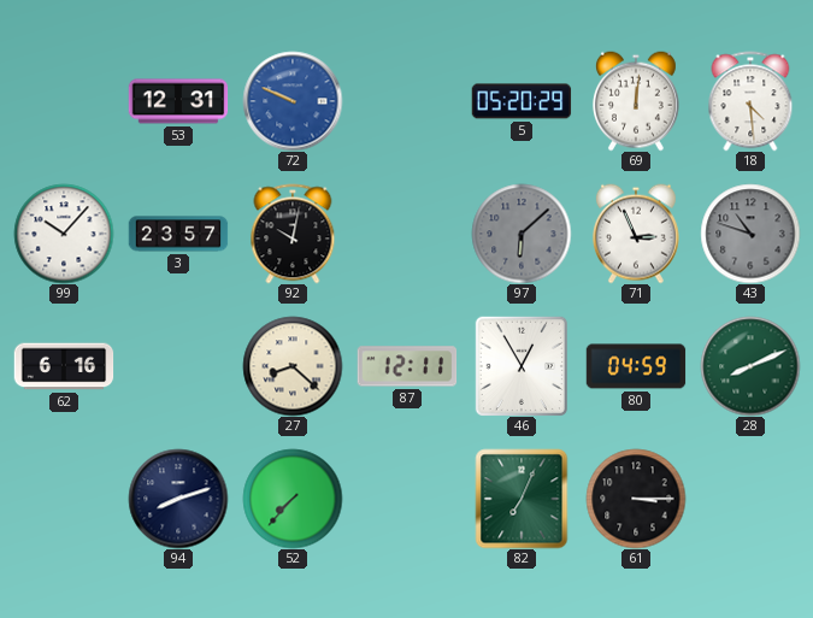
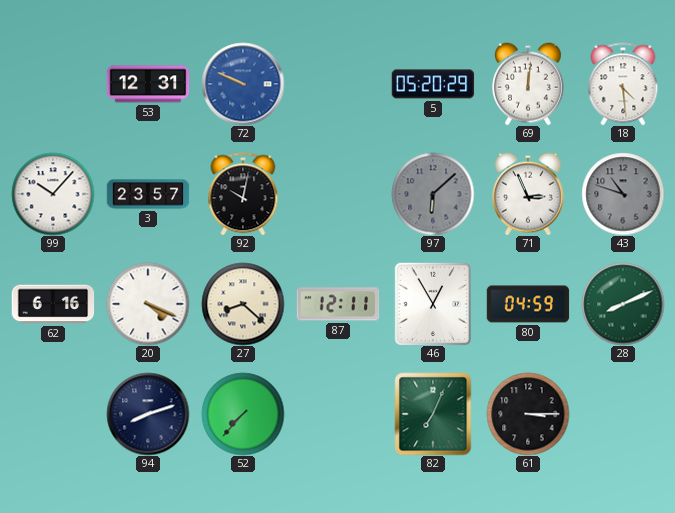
20: none -> 4:19 (148, 304)
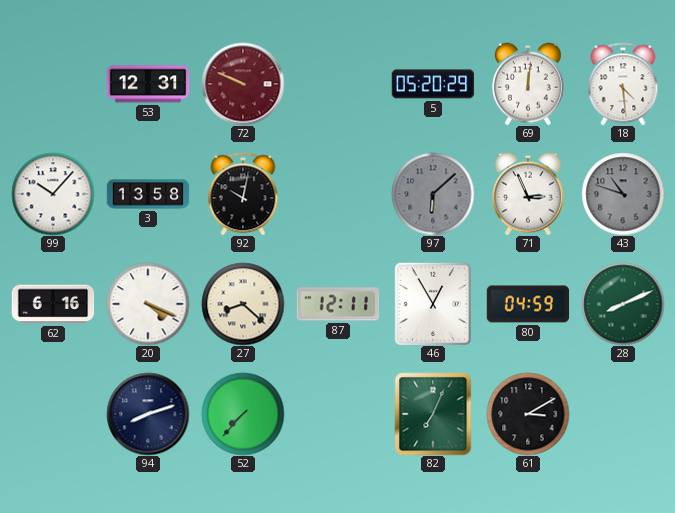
72 dial: blue -> burgundy (243, 84)
3: 23:57 -> 13:58 (148, 194)
61: 3:15 -> 3:10 (528, 414)
